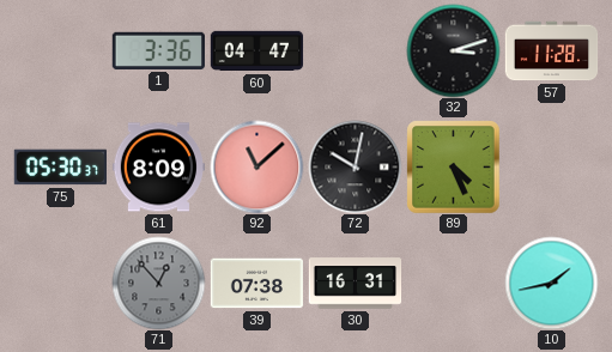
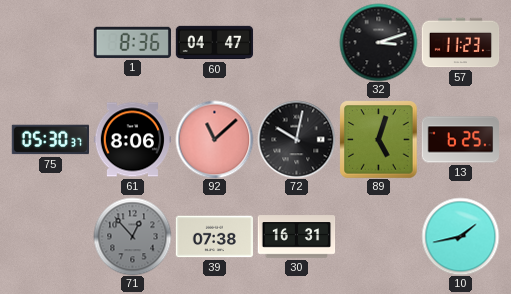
1: 3:36 -> 8:36 (132, 42)
57: 11:28 -> 11:23 (460, 43)
61: 8:09 -> 8:06 (132, 140)
89: 4:26 -> 5:03 (378, 139)
13: none -> 6:25 (460, 140)
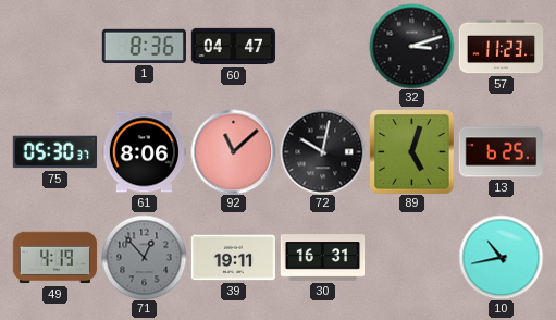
49: none -> 4:19 (54, 258)
39: 07:38 -> 19:11 (233, 258)
10: 1:43 -> 10:43 (501, 257)
